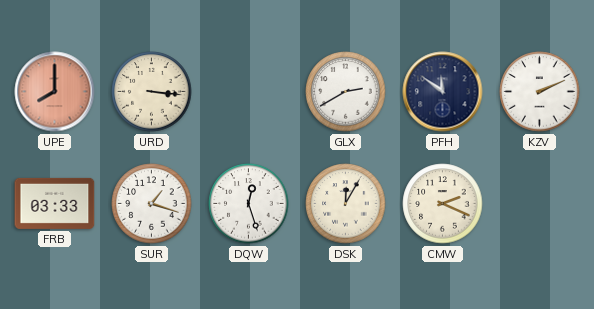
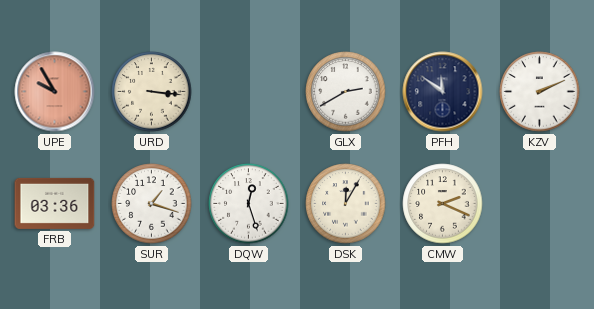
UPE: 8:00 -> 9:55 (55, 92)
FRB: 03:33 -> 03:36 (55, 203)
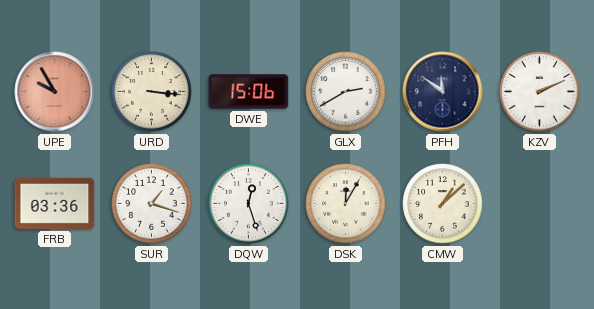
DWE: none -> 15:06 (249, 92)
CMW: 2:19 -> 1:08 (443, 204)
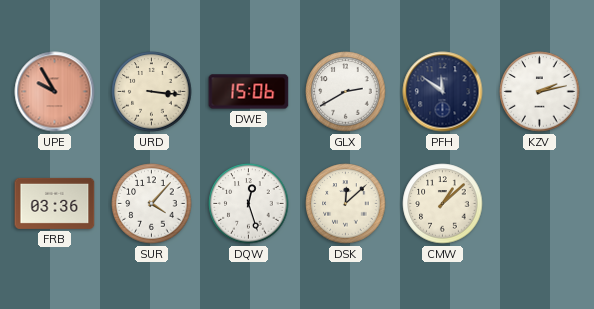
KZV: 2:11 -> 2:13 (540, 92)
SUR: 1:18 -> 4:07 (152, 204)
DSK: 12:05 -> 12:08 (346, 204)
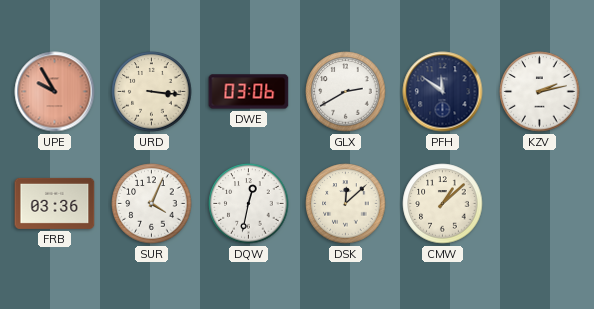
DWE: 15:06 -> 03:06 (249, 92)
SUR: 4:07 -> 4:04 (152, 204)
DQW: 12:27 -> 12:32 (249, 204)
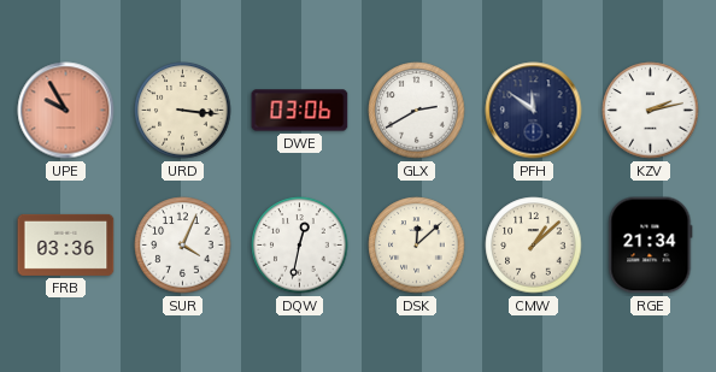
RGE: none -> 21:34 (651, 246)
